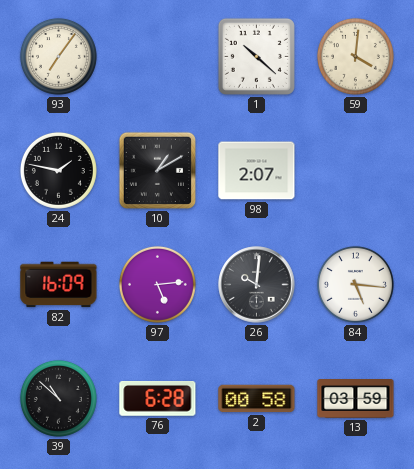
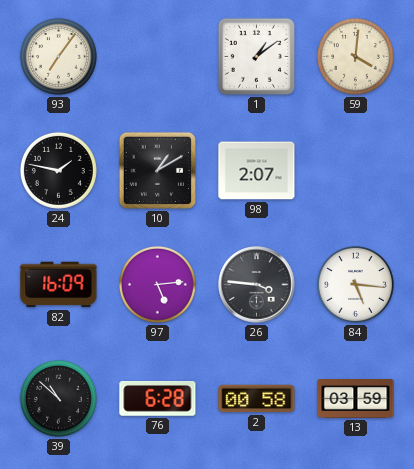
1: 10:22 -> 1:09 (256, 56)
26: 10:01 -> 3:46 (257, 285)
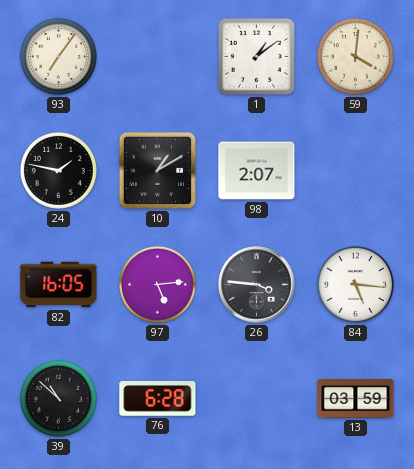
82: 16:09 -> 16:05 (59, 285)
2: 00:58 -> none (257, 399)
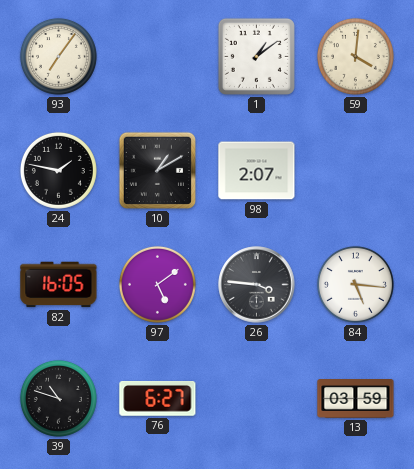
97: 5:14 -> 5:09 (157, 284)
39: 10:52 -> 10:48 (58, 398)
76: 6:28 -> 6:27 (158, 399)
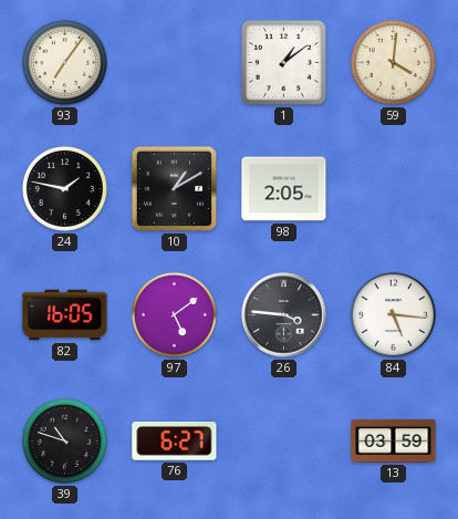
98: 2:07 -> 2:05 (284, 189)
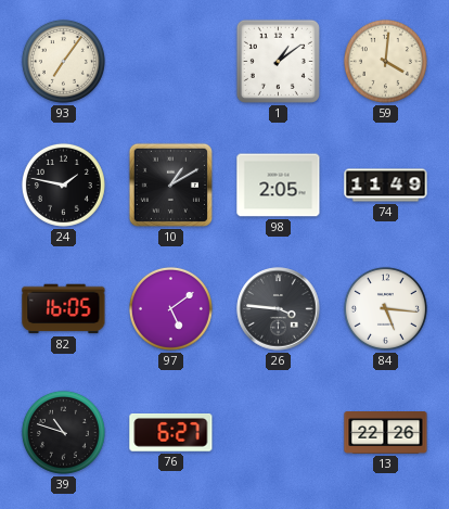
74: none -> 11:49 (386, 186)
13: 03:59 -> 22:26 (386, 433)
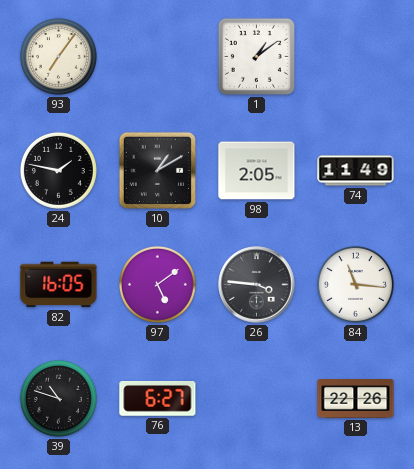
59: 4:01 -> none (385, 61)
84: 5:16 -> 11:16 (355, 284)
